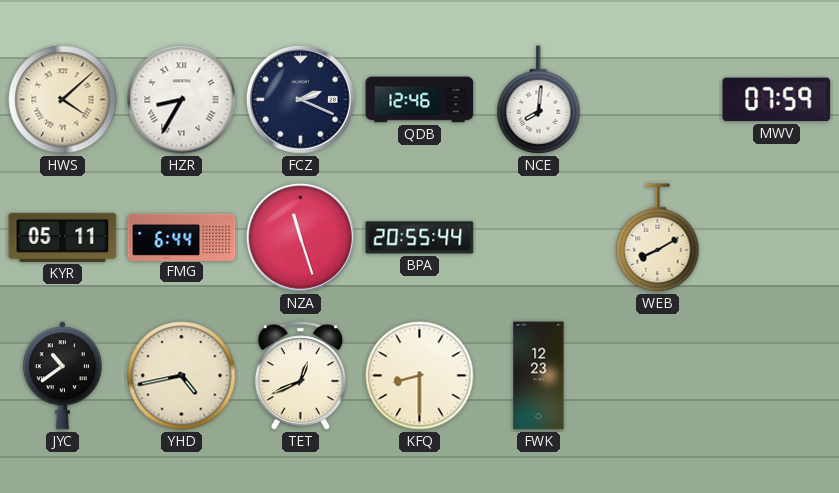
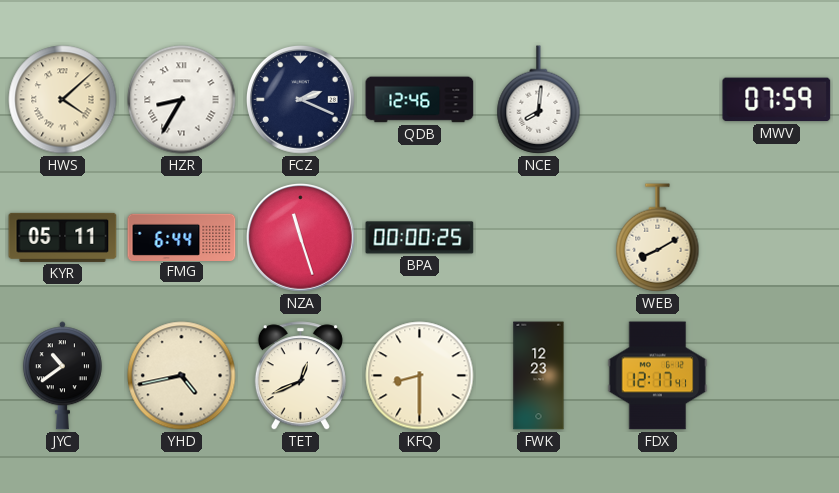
BPA: 20:55 -> 00:00 (420, 238)
FDX: none -> 12:17 (658, 376)
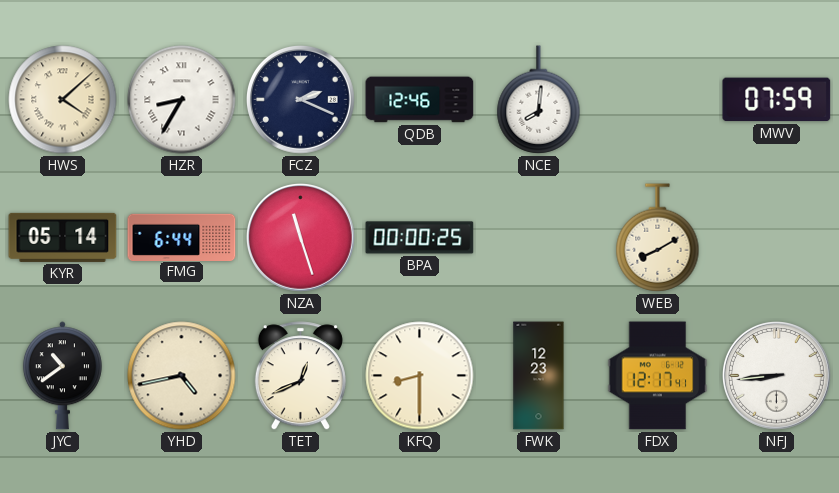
KYR: 05:11 -> 05:14 (63, 237)
NFJ: none -> 8:44 (777, 376)
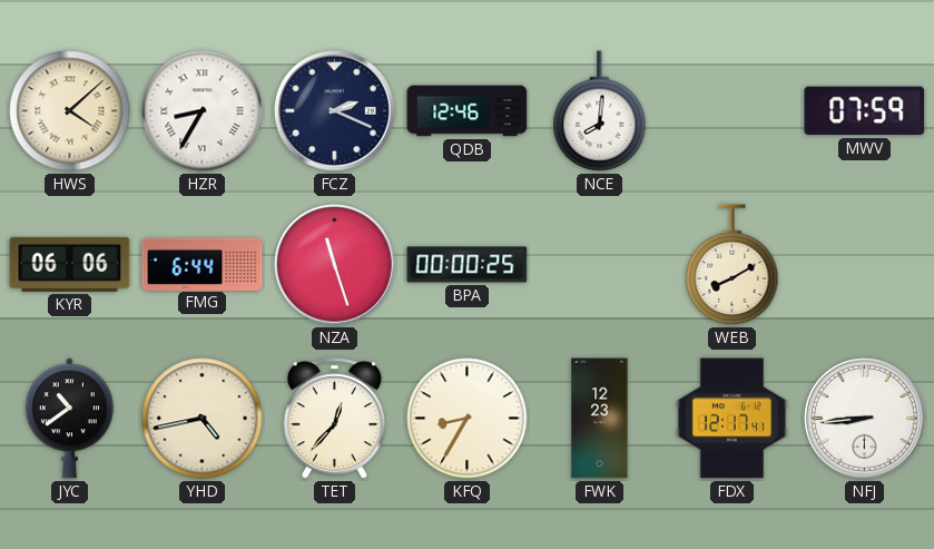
KYR: 05:14 -> 06:06 (70, 264)
TET: 12:41 -> 12:37 (334, 419)
KFQ: 8:30 -> 8:35 (468, 419)
